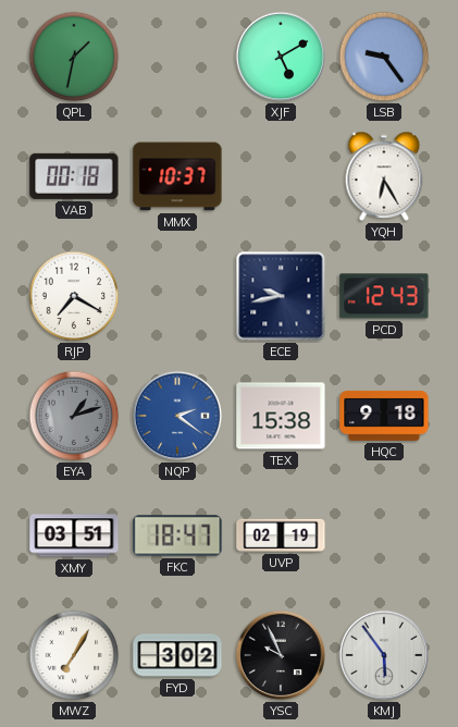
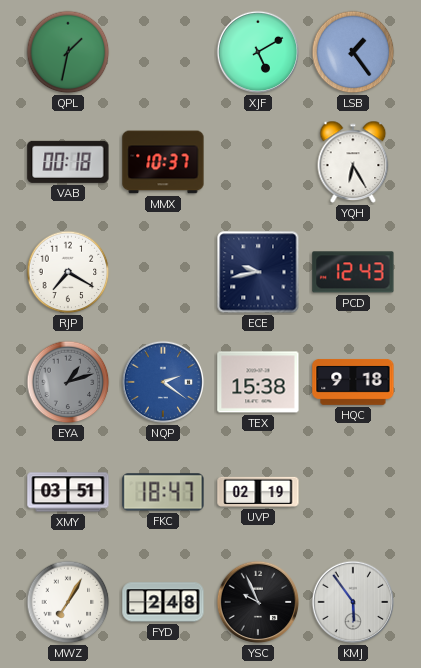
LSB: 9:24 -> 1:24 (353, 52)
FYD: 3:02 -> 2:48 (163, 602)
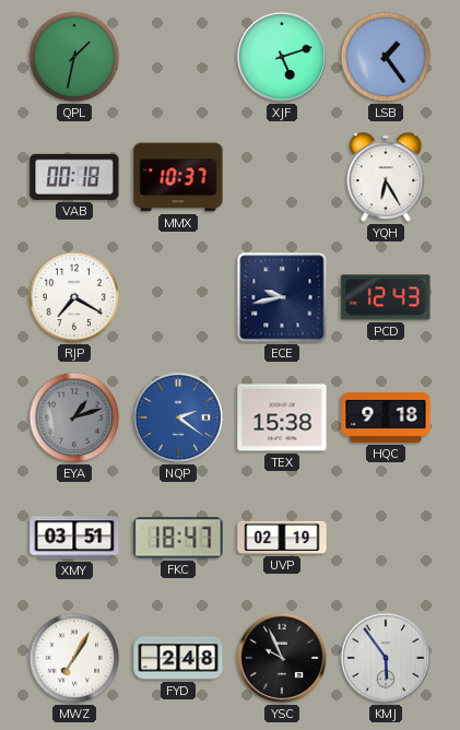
XJF: 5:10 -> 5:12 (282, 57)
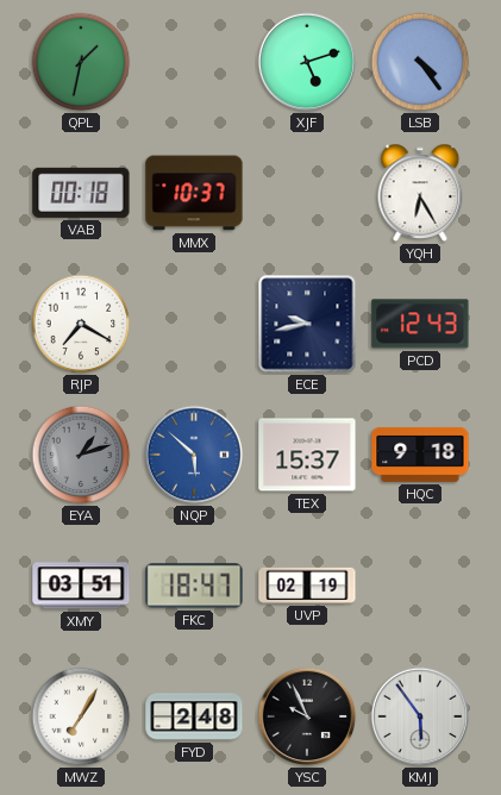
LSB: 1:24 -> 4:24 (420, 62)
NQP: 2:21 -> 5:52 (194, 455)
TEX: 15:38 -> 15:37 (307, 455)
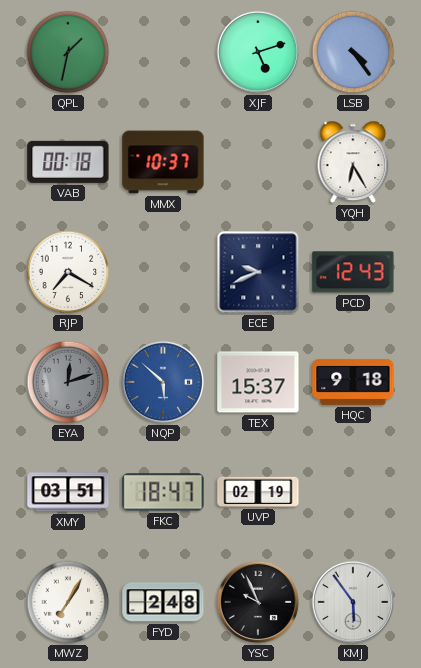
ECE: 9:43 -> 9:41 (258, 272)
EYA: 1:12 -> 12:12 (68, 382)
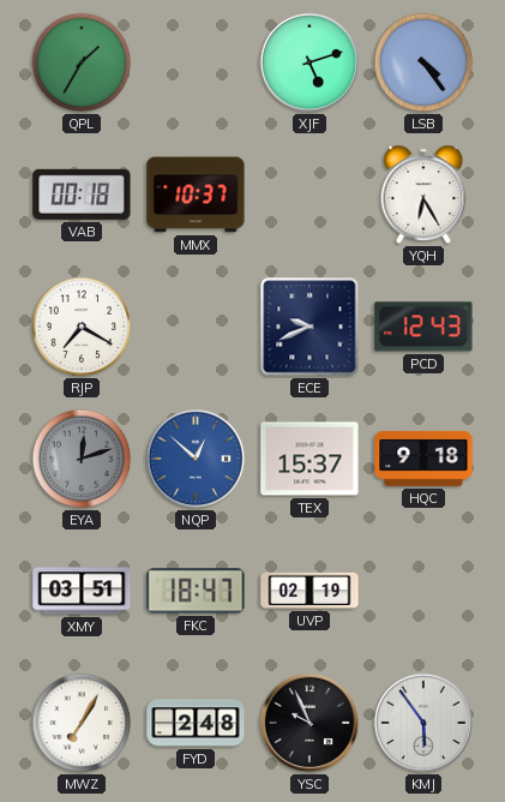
QPL: 1:32 -> 1:35 (82, 62)
NQP: 5:52 -> 12:52 (196, 459)
